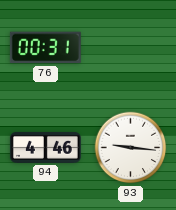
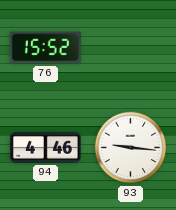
76: 00:31 -> 15:52 (45, 48)
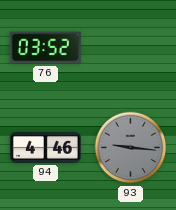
76: 15:52 -> 03:52 (45, 48)
93 dial: white -> grey (131, 148)
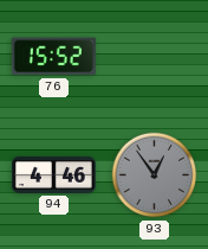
76: 03:52 -> 15:52 (53, 57)
93: 9:16 -> 12:54 (155, 175)
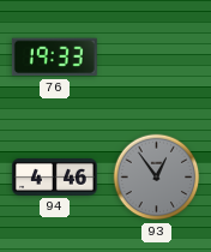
76: 15:52 -> 19:33 (54, 58)
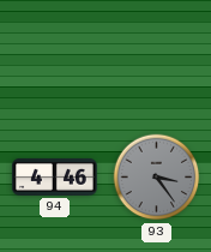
76: 19:33 -> none (54, 58)
93: 12:54 -> 3:24 (157, 178)
